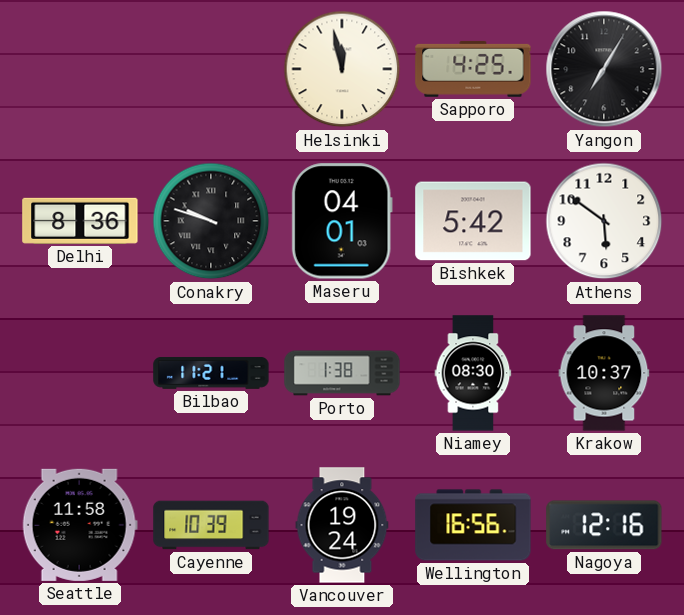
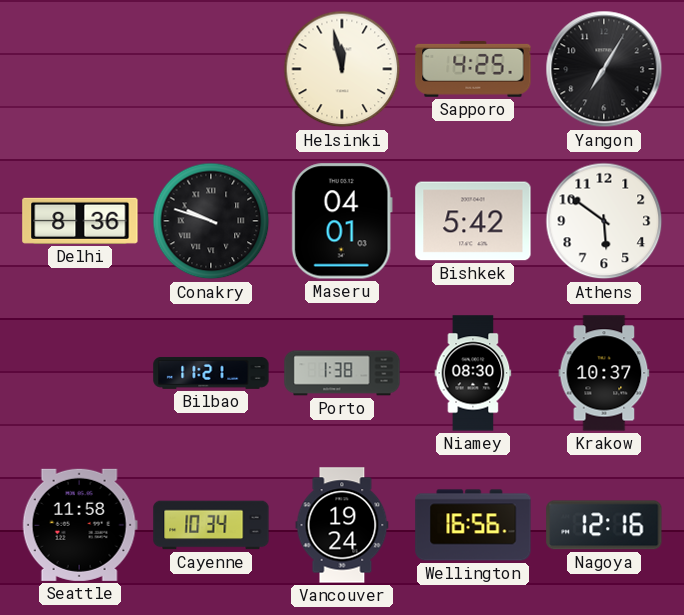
Cayenne: 10:39 -> 10:34 (211, 525)
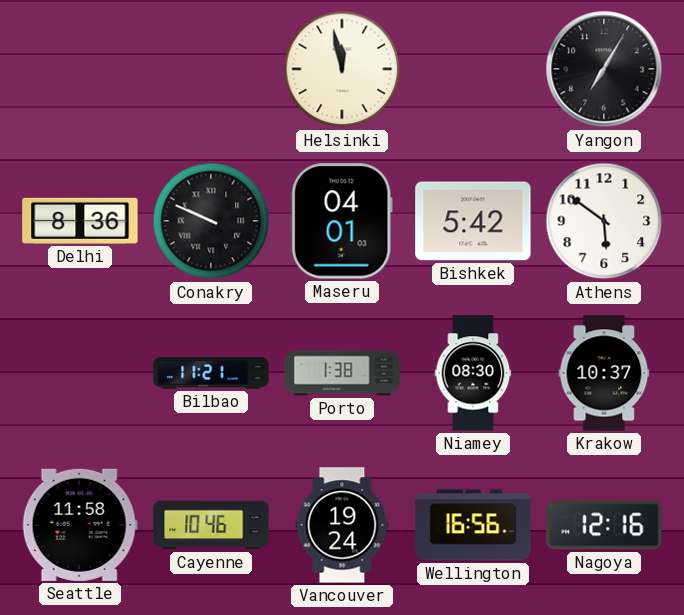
Sapporo: 4:25 -> none (473, 69)
Conakry: 9:48 -> 9:49 (211, 221)
Cayenne: 10:34 -> 10:46 (211, 525)
